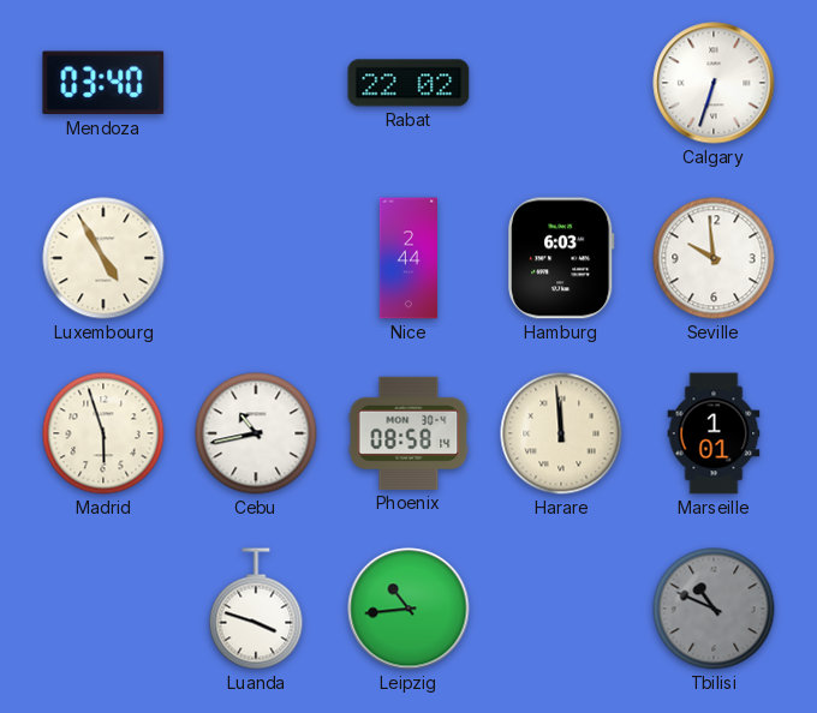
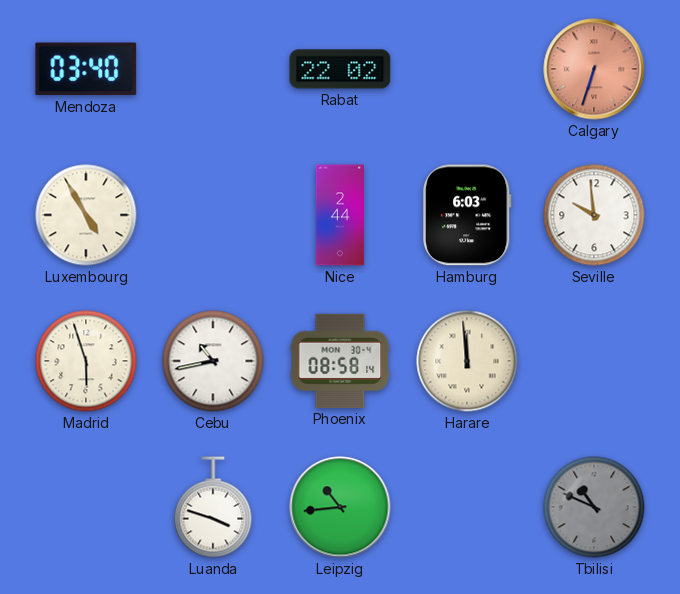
Calgary dial: white -> salmon (594, 69)
Marseille: 1:01 -> none (714, 433)
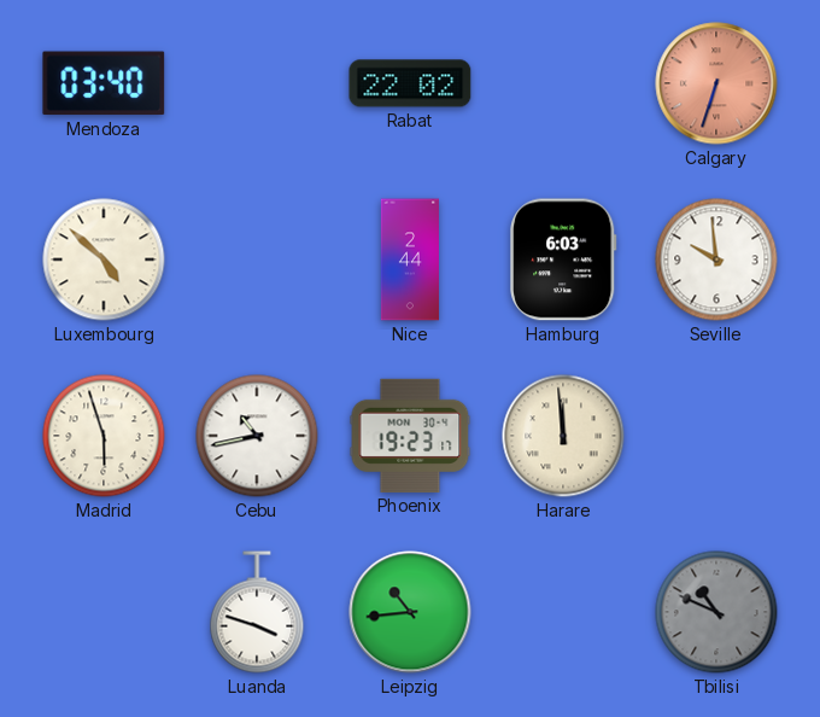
Luxembourg: 4:55 -> 4:52 (104, 260)
Phoenix: 08:58 -> 19:23 (410, 436)
